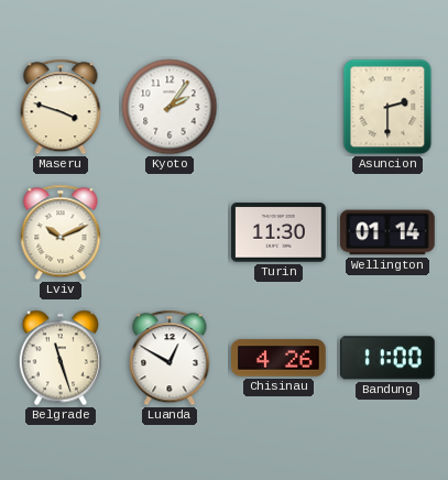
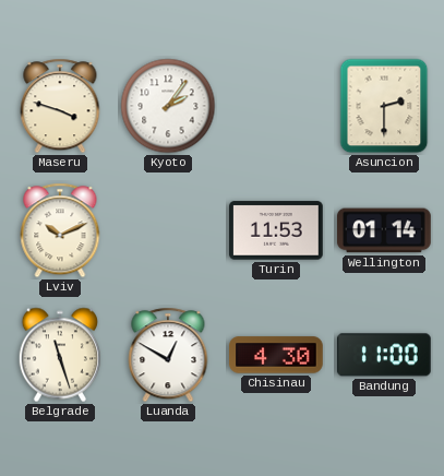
Turin: 11:30 -> 11:53 (277, 230)
Chisinau: 4:26 -> 4:30 (277, 355)
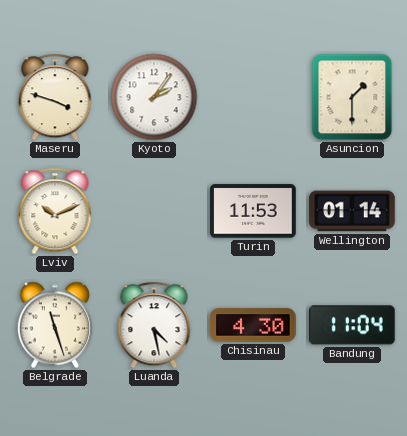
Asuncion: 2:30 -> 1:30 (352, 97)
Luanda: 12:50 -> 4:28 (154, 325)
Bandung: 11:00 -> 11:04 (352, 325)
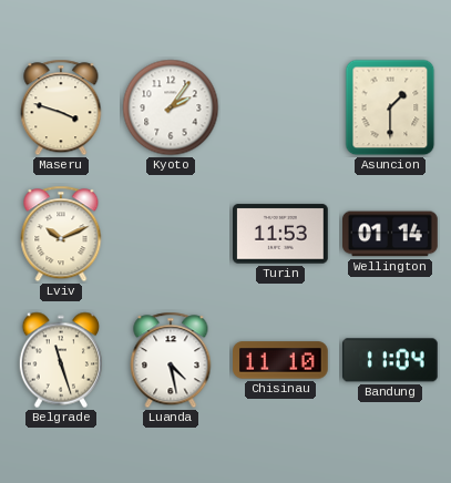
Chisinau: 4:30 -> 11:10 (281, 360)
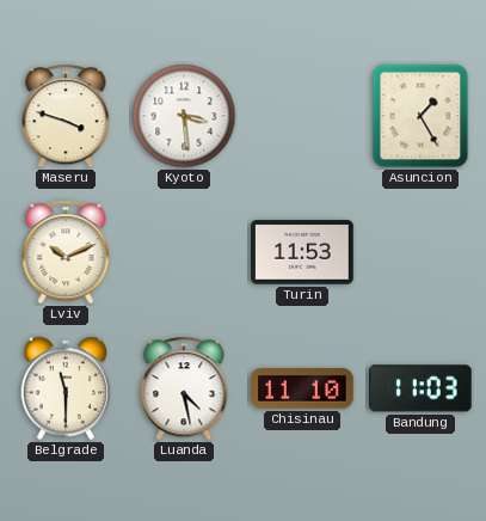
Kyoto: 2:06 -> 3:29 (184, 116)
Asuncion: 1:30 -> 1:25 (420, 116)
Wellington: 01:14 -> none (391, 234)
Belgrade: 11:27 -> 11:30 (64, 388)
Bandung: 11:04 -> 11:03 (420, 388)
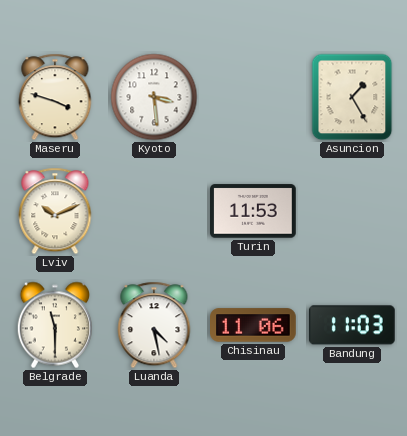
Chisinau: 11:10 -> 11:06 (254, 325)
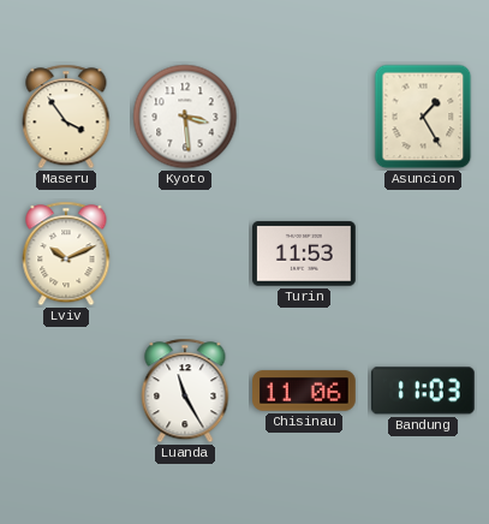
Maseru: 3:48 -> 3:54 (66, 117)
Belgrade: 11:30 -> none (54, 325)
Luanda: 4:28 -> 11:25 (185, 391)
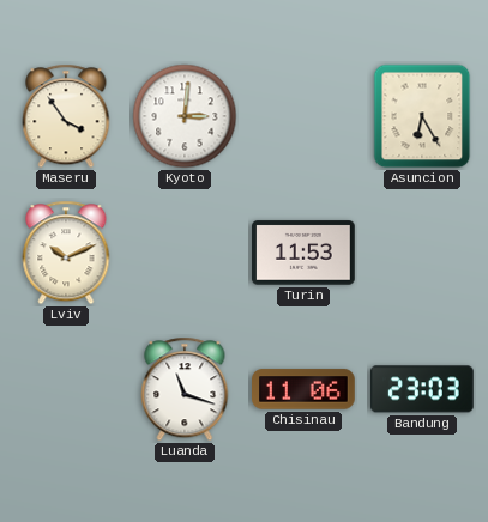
Kyoto: 3:29 -> 3:01 (185, 116)
Asuncion: 1:25 -> 6:25 (422, 116)
Luanda: 11:25 -> 11:18 (185, 389)
Bandung: 11:03 -> 23:03 (422, 389)
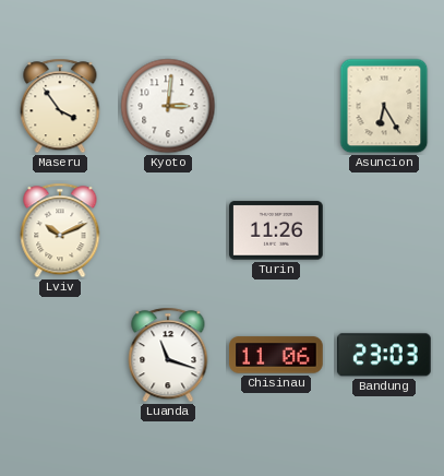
Turin: 11:53 -> 11:26 (277, 230)
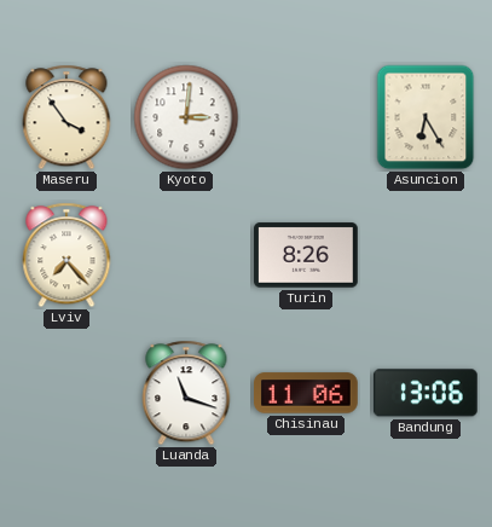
Lviv: 10:11 -> 7:23 (66, 255)
Turin: 11:26 -> 8:26 (307, 255)
Bandung: 23:03 -> 13:06 (426, 393)
